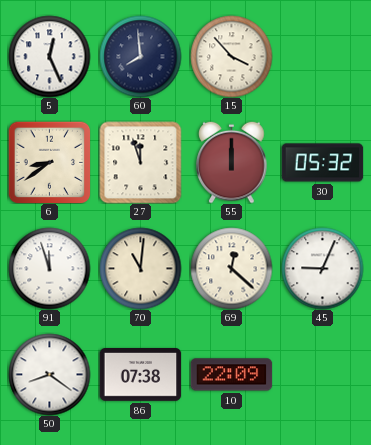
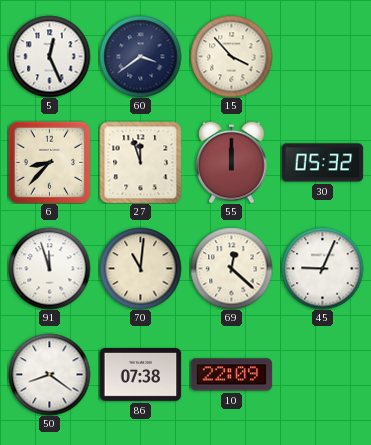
60: 7:59 -> 3:39 (140, 56)
6: 8:39 -> 8:37 (49, 162)
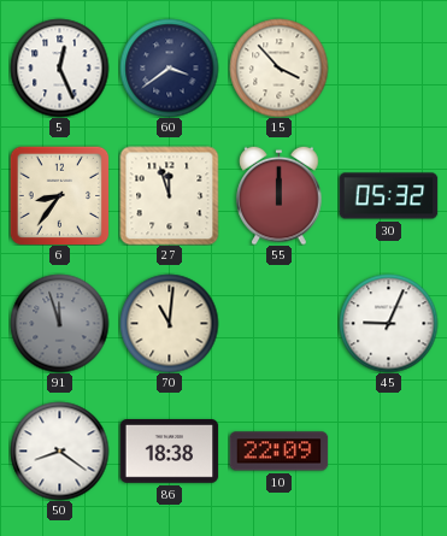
6: 8:37 -> 8:36 (59, 195)
91 dial: white -> grey (59, 323)
69: 12:22 -> none (231, 268)
86: 07:38 -> 18:38 (169, 452)
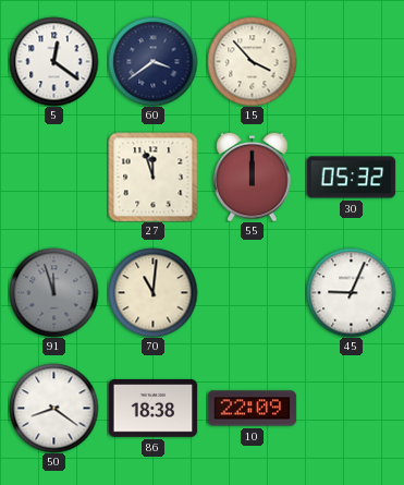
5: 12:26 -> 12:21 (53, 61)
6: 8:36 -> none (59, 195)
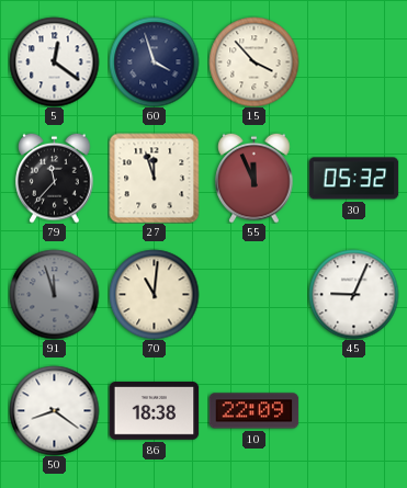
60: 3:39 -> 3:57 (154, 61)
79: none -> 11:37 (55, 178)
55: 12:00 -> 11:56 (255, 178)
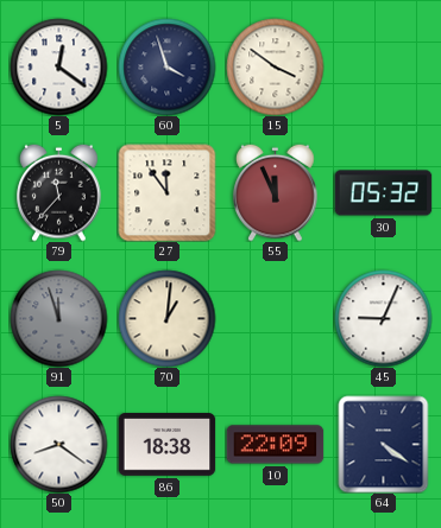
15: 3:53 -> 3:51 (275, 66)
27: 11:57 -> 11:54 (166, 192)
70: 11:01 -> 1:01 (166, 318)
64: none -> 4:21 (384, 444)
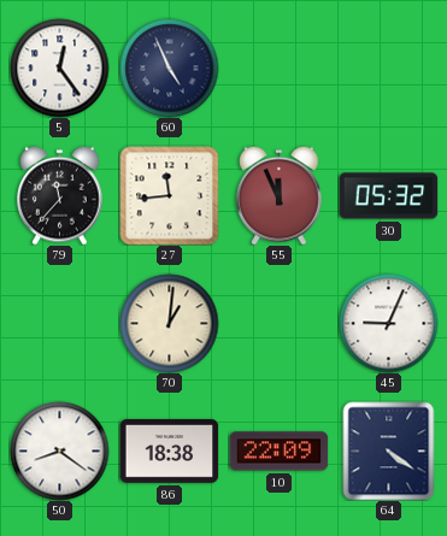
5: 12:21 -> 12:24 (59, 67)
60: 3:57 -> 4:56 (169, 67)
15: 3:51 -> none (275, 66)
27: 11:54 -> 11:44 (169, 195)
91: 11:57 -> none (58, 318)
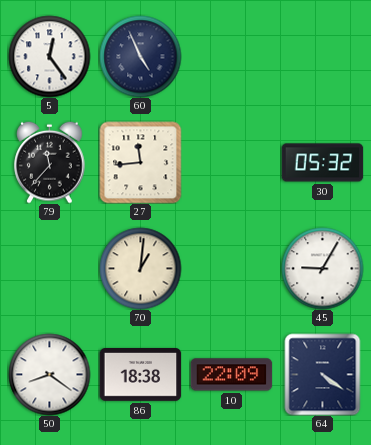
55: 11:56 -> none (280, 195)
45: 9:04 -> 9:05 (322, 268)
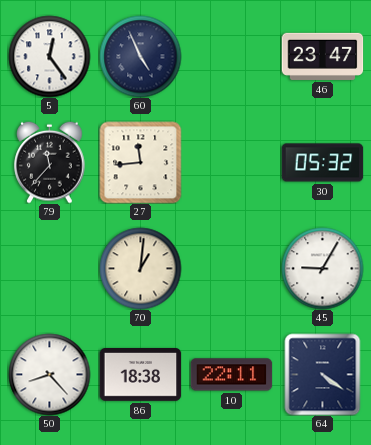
46: none -> 23:47 (322, 56)
50: 8:21 -> 8:23 (49, 374)
10: 22:09 -> 22:11 (231, 375)
